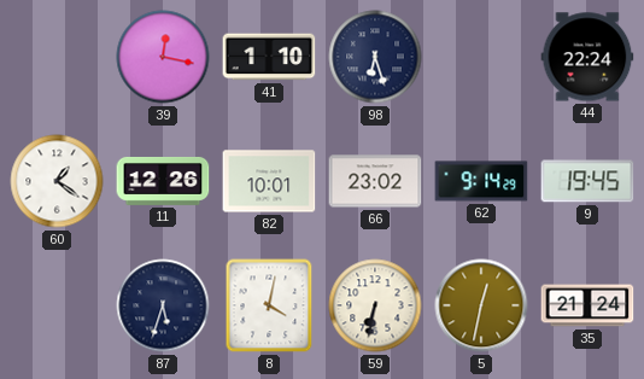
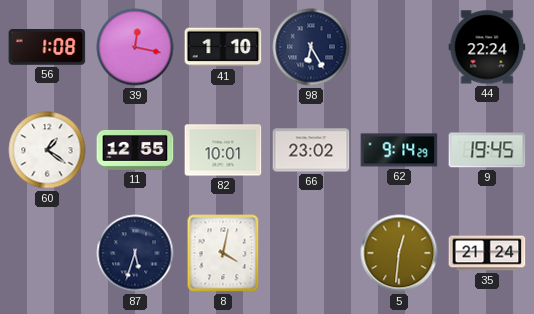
56: none -> 1:08 (47, 48)
98: 6:27 -> 6:25 (311, 47)
11: 12:26 -> 12:55 (135, 150)
59: 6:32 -> none (375, 305)
5: 12:32 -> 12:31 (399, 253)
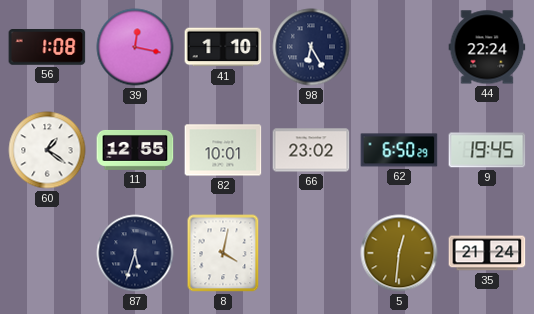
62: 9:14 -> 6:50 (399, 150)
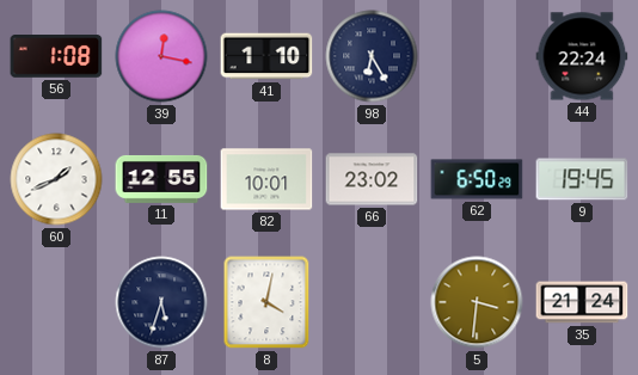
60: 1:21 -> 1:41 (56, 179)
5: 12:31 -> 3:31 (477, 302)
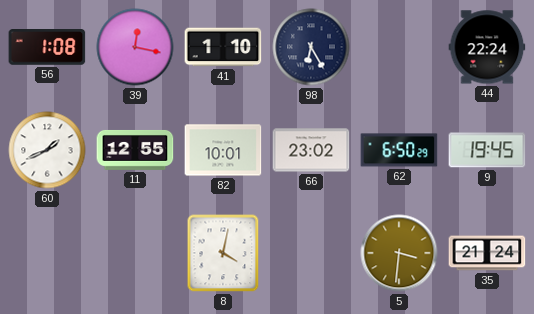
87: 5:33 -> none (161, 302)
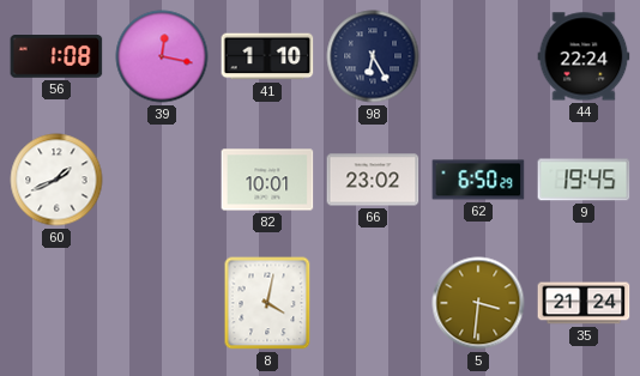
11: 12:55 -> none (135, 150)
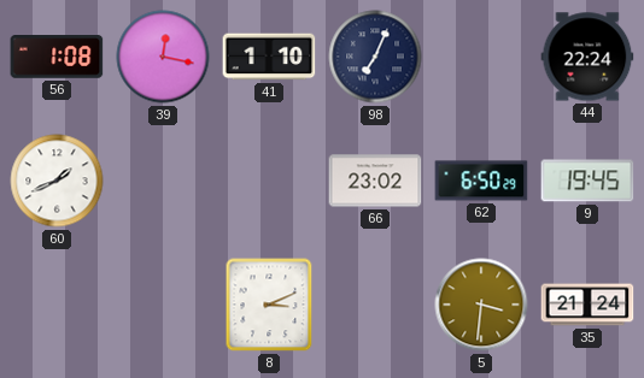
98: 6:25 -> 7:04 (375, 57)
82: 10:01 -> none (267, 180)
8: 4:02 -> 3:11 (269, 305)
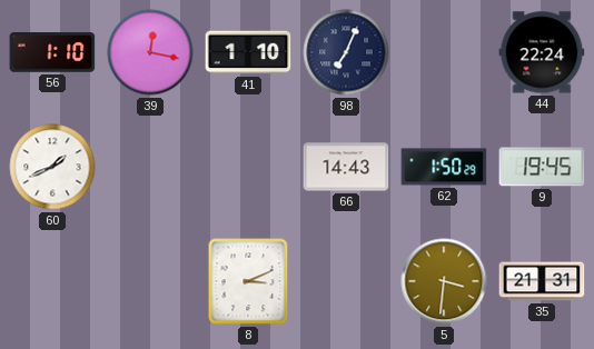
56: 1:08 -> 1:10 (52, 53)
66: 23:02 -> 14:43 (346, 167)
62: 6:50 -> 1:50 (444, 167)
35: 21:24 -> 21:31 (542, 281)
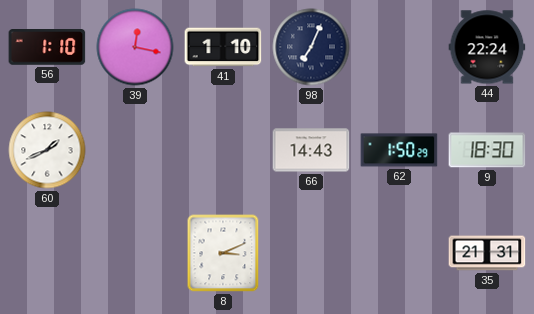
9: 19:45 -> 18:30 (487, 150)
5: 3:31 -> none (444, 281)
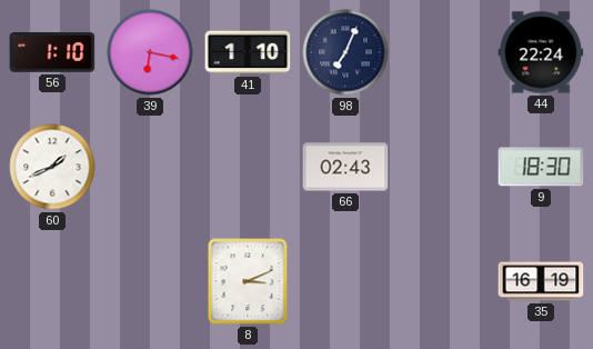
39: 12:17 -> 6:17 (150, 52)
66: 14:43 -> 02:43 (345, 167)
62: 1:50 -> none (399, 150)
35: 21:31 -> 16:19 (541, 281)
